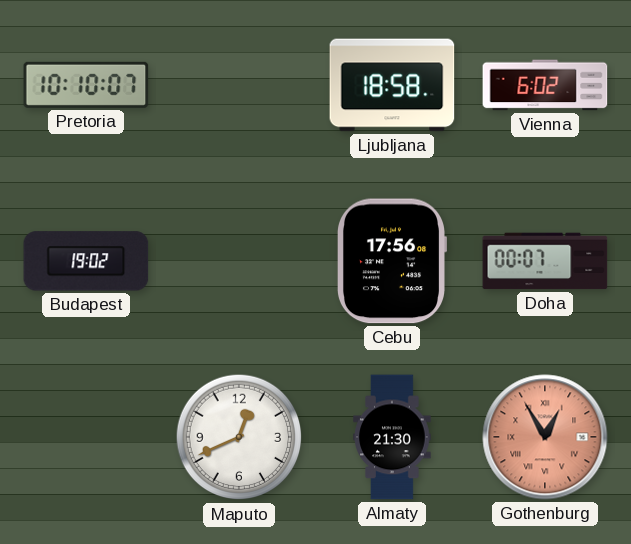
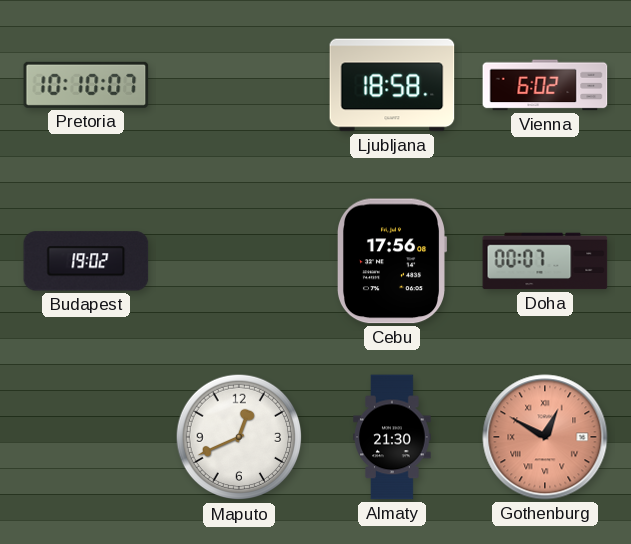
Gothenburg: 12:55 -> 12:50 (545, 437)
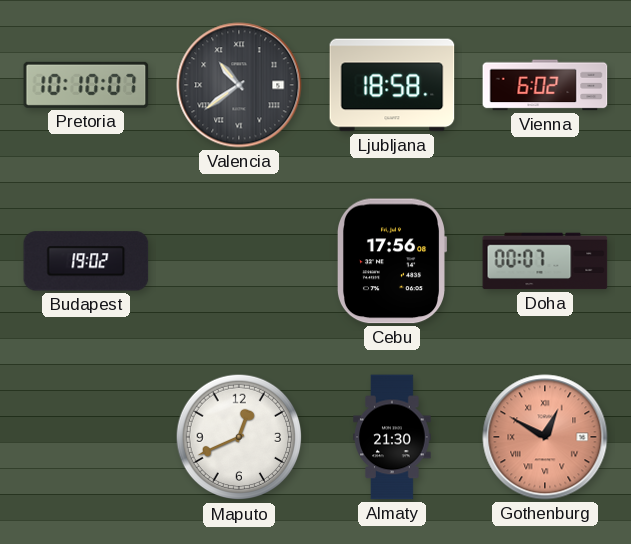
Valencia: none -> 10:39 (239, 85)
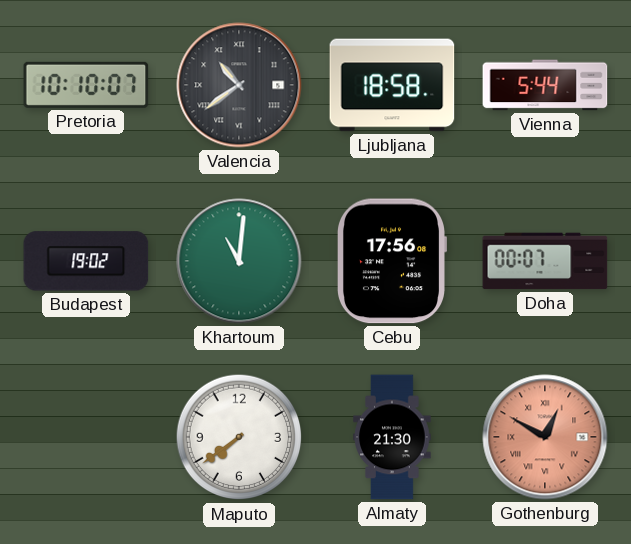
Vienna: 6:02 -> 5:44 (545, 85)
Khartoum: none -> 11:01 (239, 261)
Maputo: 12:41 -> 7:39 (239, 437)
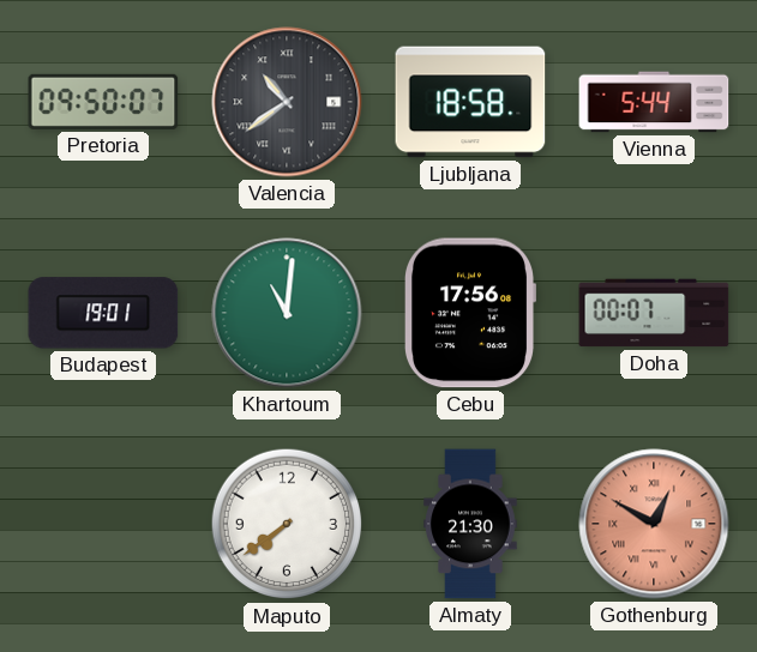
Pretoria: 10:10 -> 09:50 (103, 102)
Budapest: 19:02 -> 19:01 (103, 313)
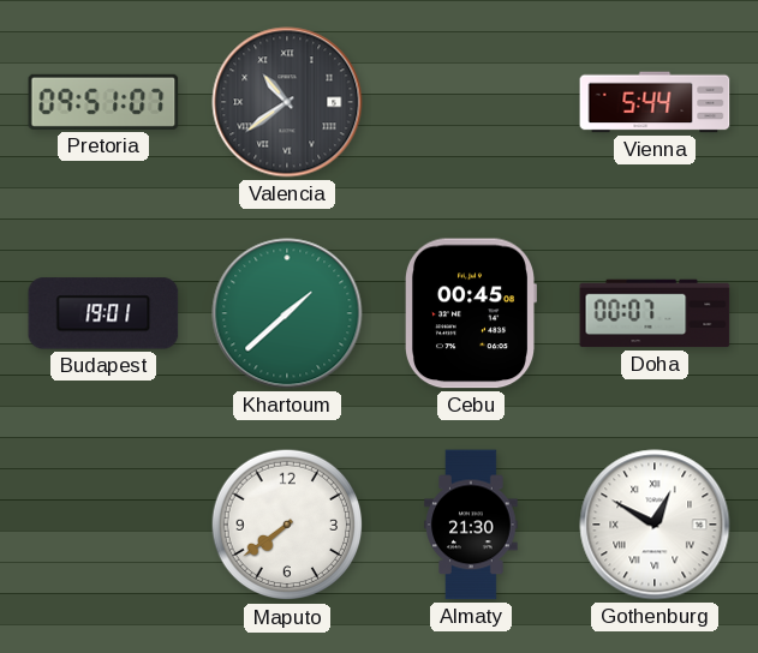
Pretoria: 09:50 -> 09:51 (103, 102)
Ljubljana: 18:58 -> none (470, 102)
Khartoum: 11:01 -> 1:38 (287, 313)
Cebu: 17:56 -> 00:45 (470, 313)
Gothenburg dial: salmon -> white (655, 525)
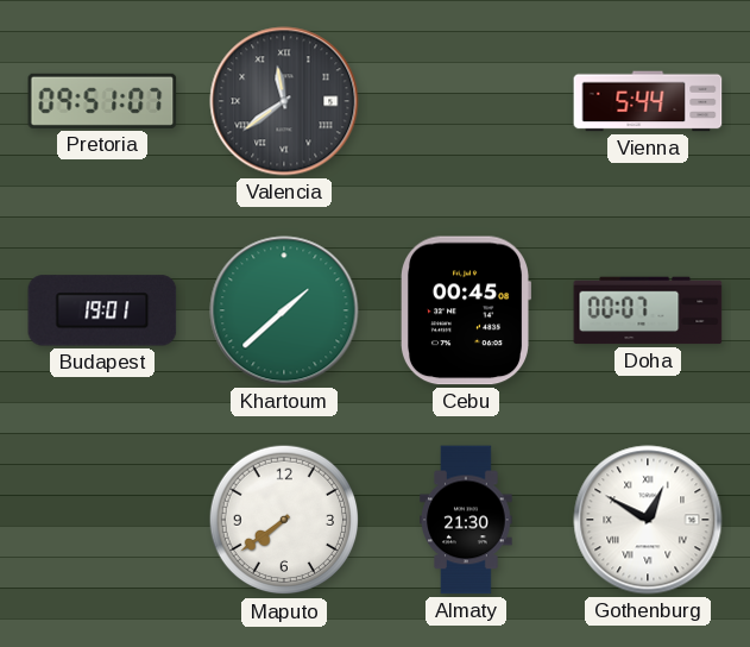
Valencia: 10:39 -> 11:39 (284, 101)
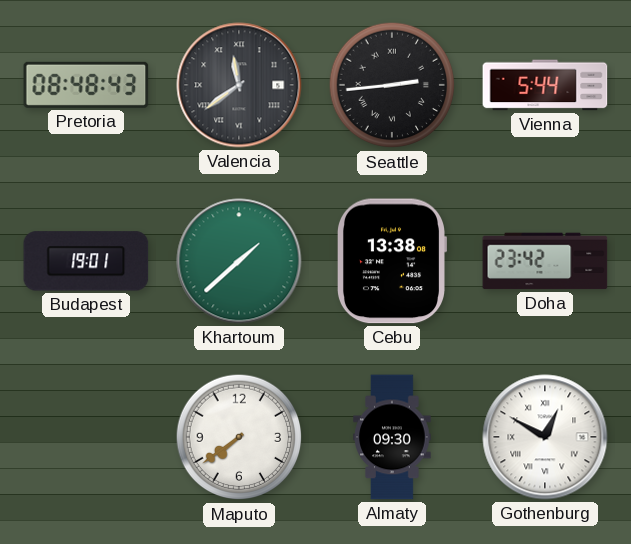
Pretoria: 09:51 -> 08:48 (86, 85)
Seattle: none -> 2:44 (392, 85)
Cebu: 00:45 -> 13:38 (391, 261)
Doha: 00:07 -> 23:42 (545, 261)
Almaty: 21:30 -> 09:30 (392, 437)
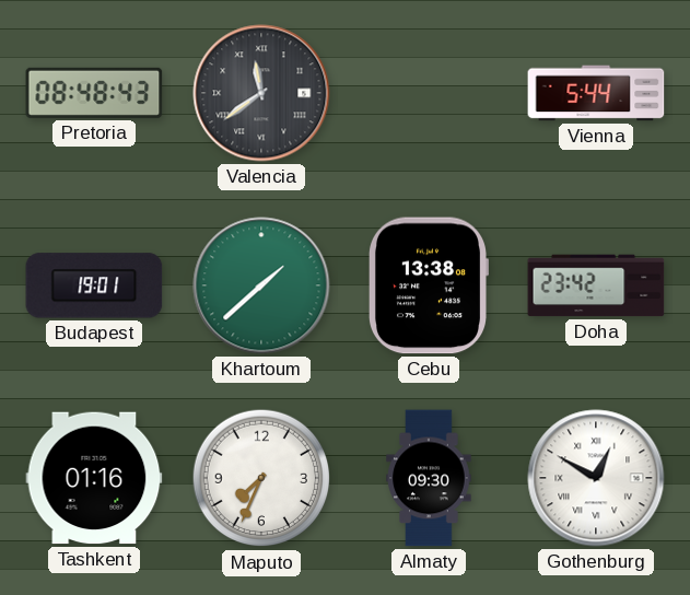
Seattle: 2:44 -> none (392, 85)
Tashkent: none -> 01:16 (94, 478)
Maputo: 7:39 -> 7:34 (261, 478)
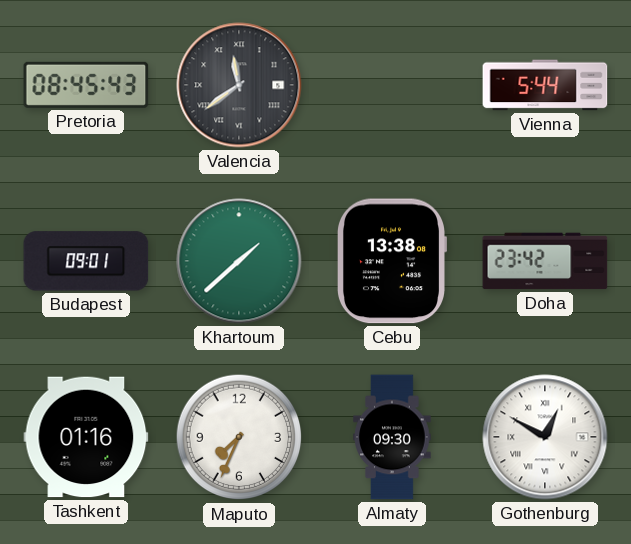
Pretoria: 08:48 -> 08:45 (86, 85)
Budapest: 19:01 -> 09:01 (86, 261)
